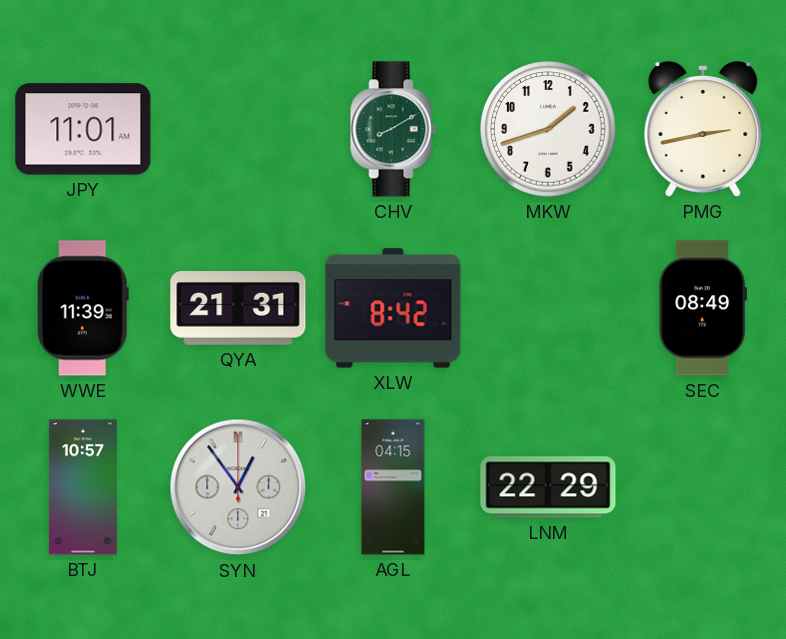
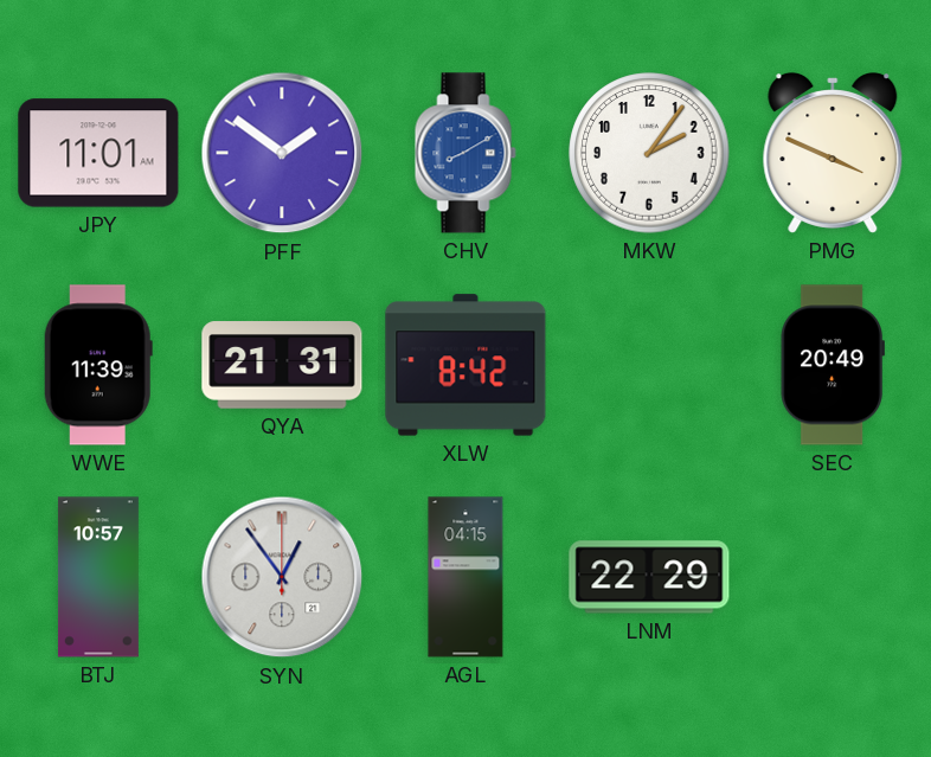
PFF: none -> 1:51 (282, 153)
CHV dial: green -> blue (465, 153)
MKW: 1:42 -> 2:06 (649, 153)
PMG: 2:43 -> 3:49 (833, 154)
SEC: 08:49 -> 20:49 (833, 365)
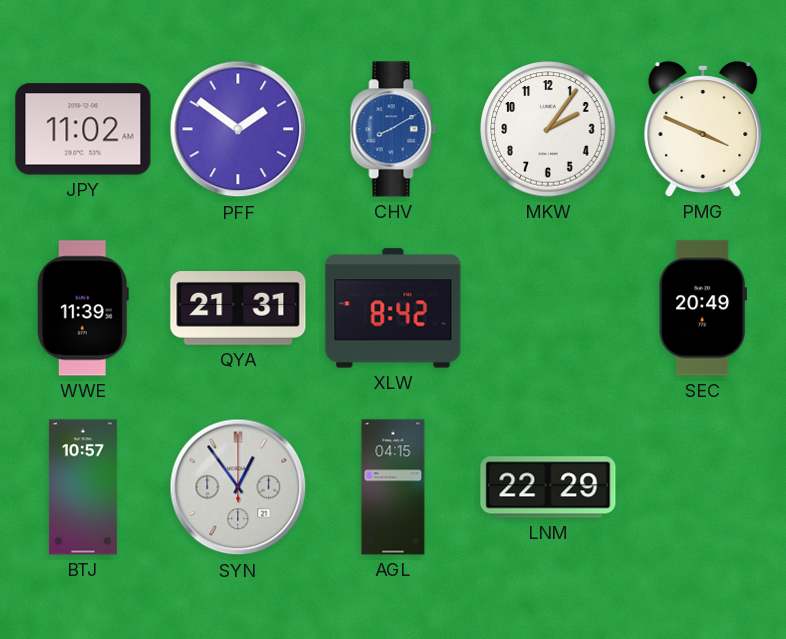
JPY: 11:01 -> 11:02 (83, 129)
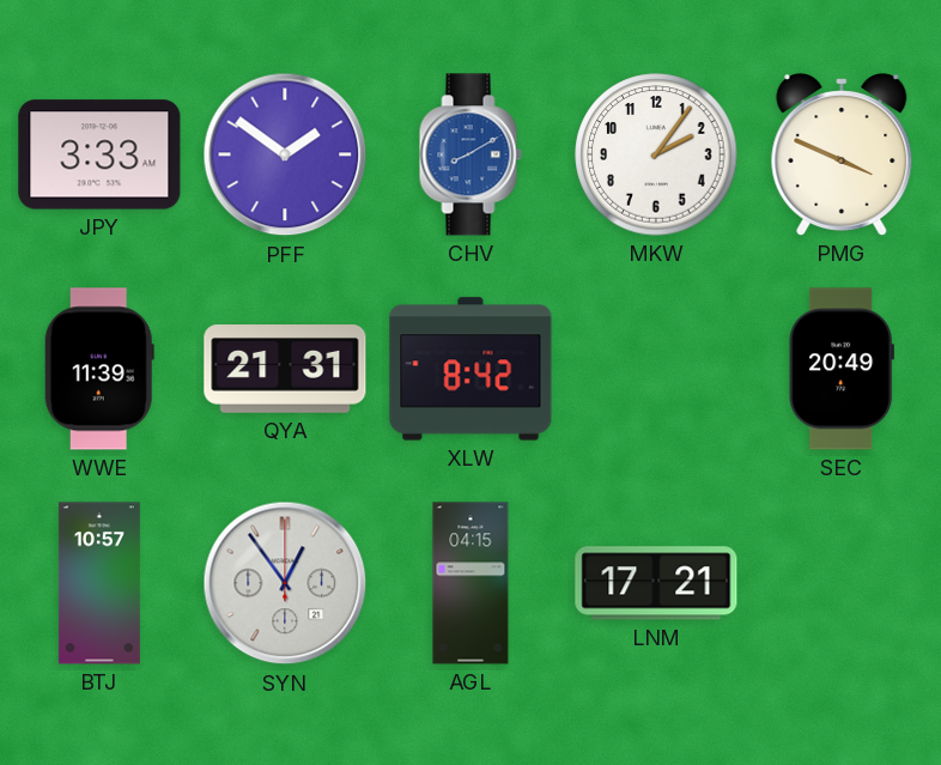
JPY: 11:02 -> 3:33 (99, 154)
LNM: 22:29 -> 17:21 (656, 583)
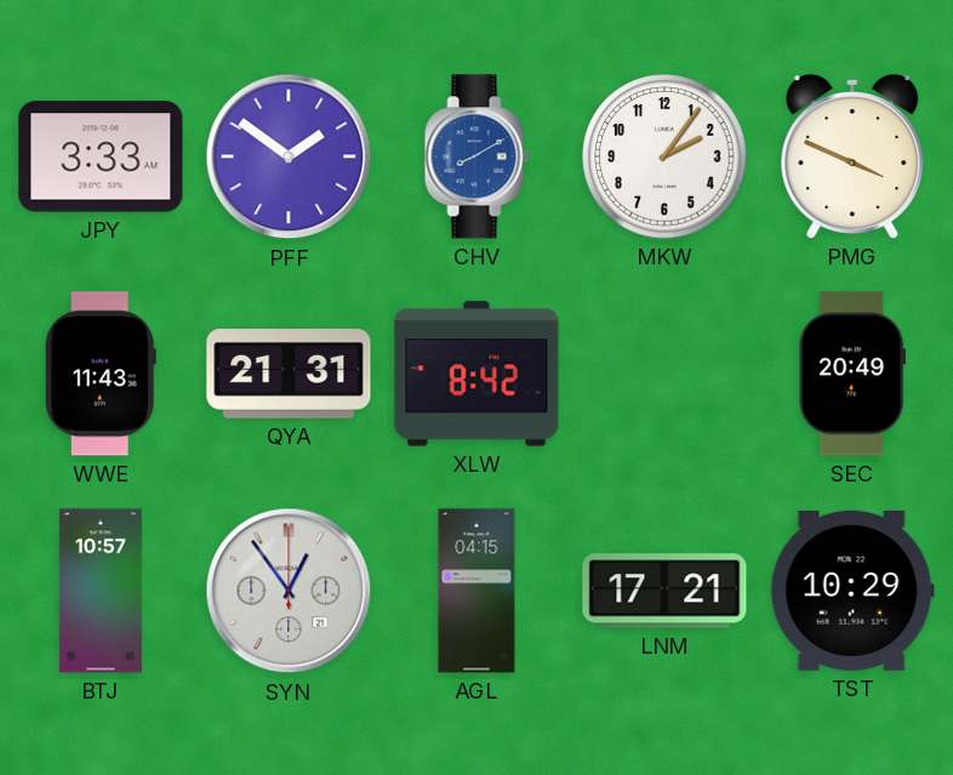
WWE: 11:39 -> 11:43 (101, 374)
TST: none -> 10:29 (852, 591)
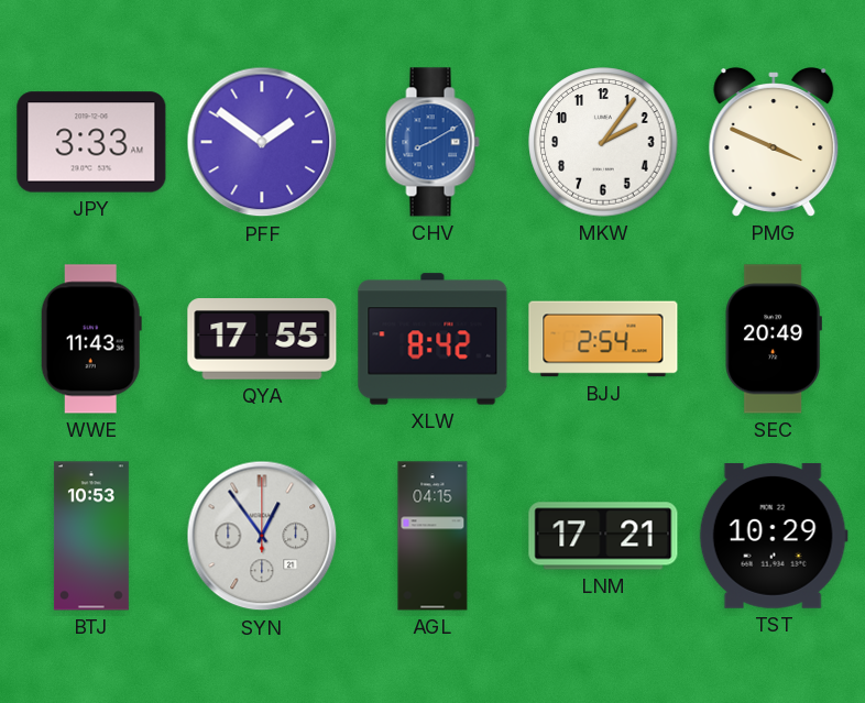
QYA: 21:31 -> 17:55 (262, 339)
BJJ: none -> 2:54 (603, 339)
BTJ: 10:57 -> 10:53 (91, 536)
